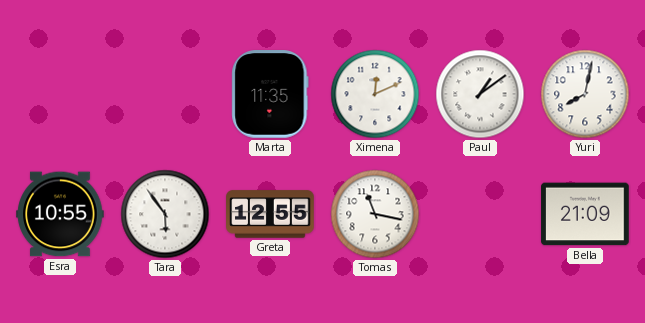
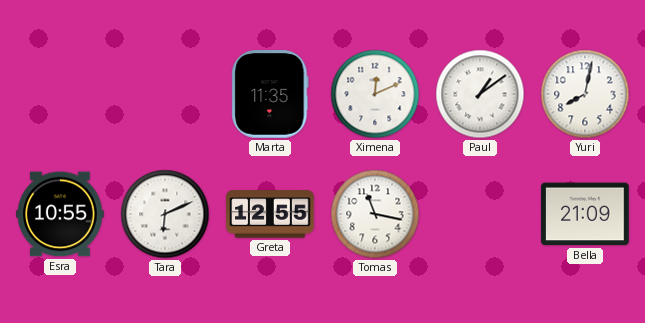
Tara: 5:54 -> 6:11 (165, 214)
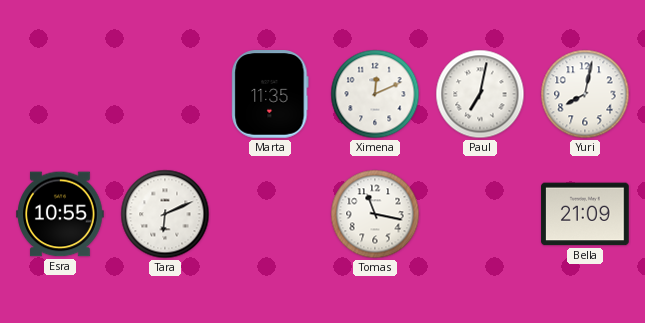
Paul: 1:09 -> 7:02 (480, 94)
Greta: 12:55 -> none (270, 214)
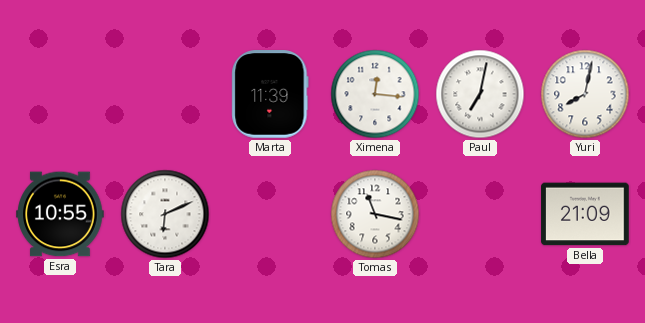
Marta: 11:35 -> 11:39 (270, 94)
Ximena: 12:11 -> 12:16 (375, 94)
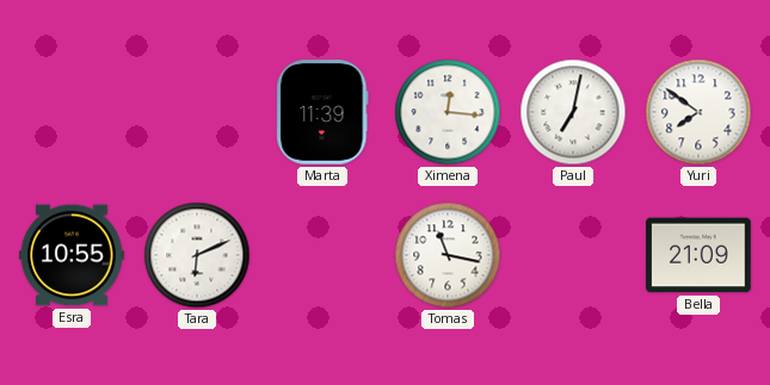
Yuri: 8:02 -> 7:51 (698, 112)
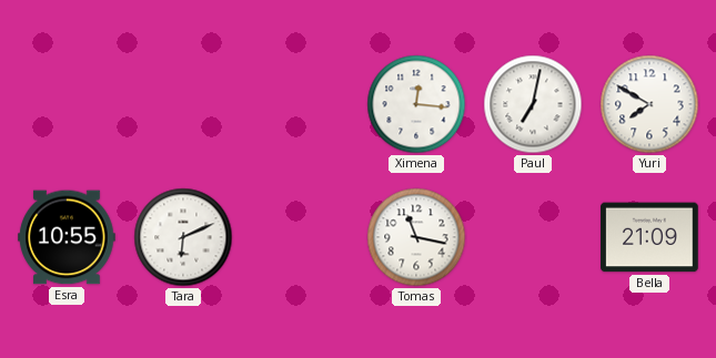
Marta: 11:39 -> none (322, 112)
Yuri: 7:51 -> 7:50 (649, 104)
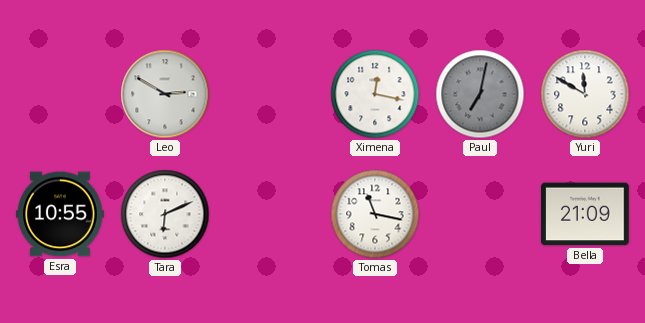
Leo: none -> 2:50 (165, 94)
Ximena: 12:16 -> 12:17 (375, 94)
Paul dial: white -> grey (480, 94)
Yuri: 7:50 -> 11:50 (585, 94)
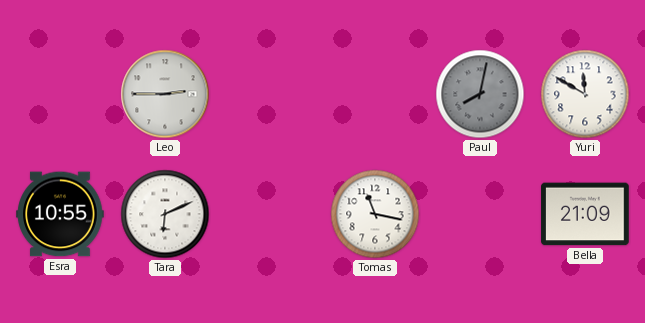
Leo: 2:50 -> 2:45 (165, 94)
Ximena: 12:17 -> none (375, 94)
Paul: 7:02 -> 8:02 (480, 94)
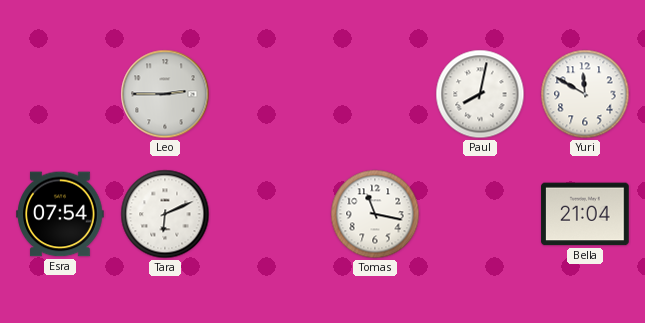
Paul dial: grey -> white (480, 94)
Esra: 10:55 -> 07:54 (60, 214)
Bella: 21:09 -> 21:04 (585, 214)
